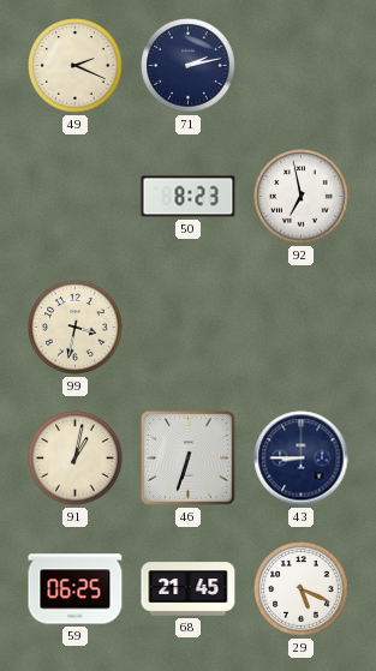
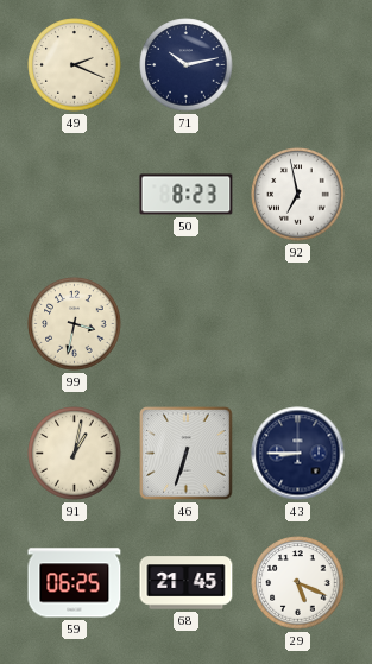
71: 2:13 -> 10:13 (187, 65)
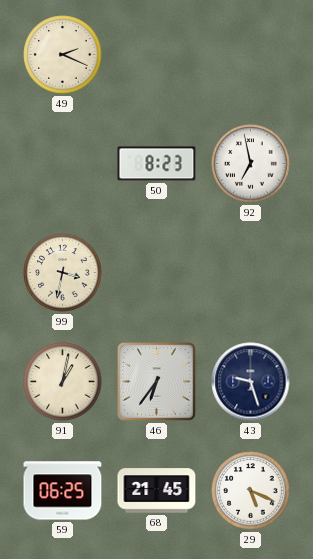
71: 10:13 -> none (187, 65)
46: 6:33 -> 6:36 (157, 382)
43: 8:45 -> 9:27 (251, 382)
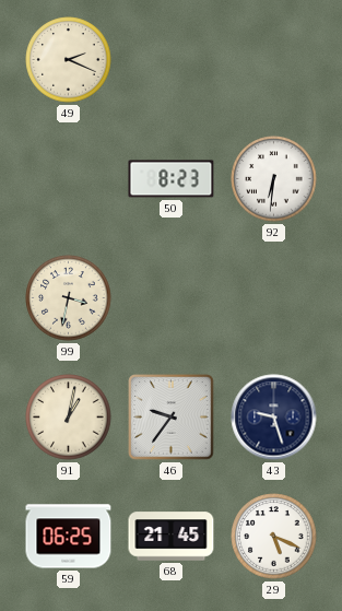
92: 6:58 -> 6:31 (274, 179)
46: 6:36 -> 9:36 (172, 418)
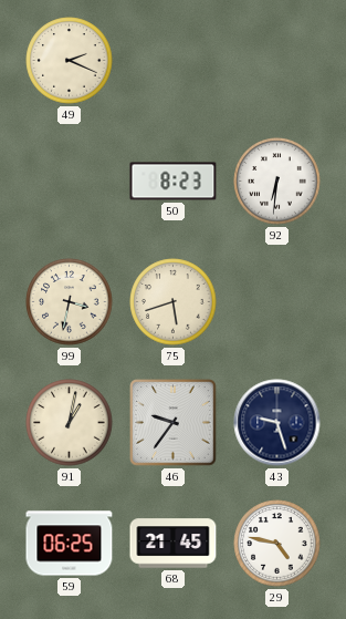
75: none -> 5:42 (174, 302)
29: 5:19 -> 4:47 (277, 544)
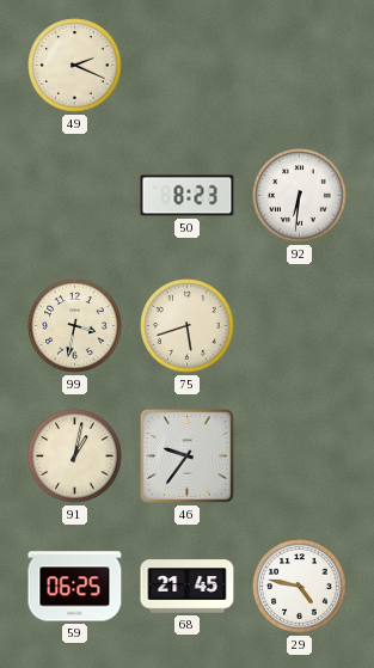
43: 9:27 -> none (277, 423)
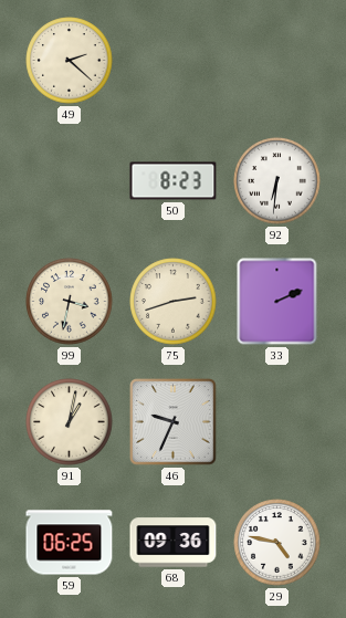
49: 2:19 -> 2:22 (70, 61)
75: 5:42 -> 2:42 (174, 302)
33: none -> 2:11 (277, 302)
46: 9:36 -> 9:34 (174, 422)
68: 21:45 -> 09:36 (174, 543)
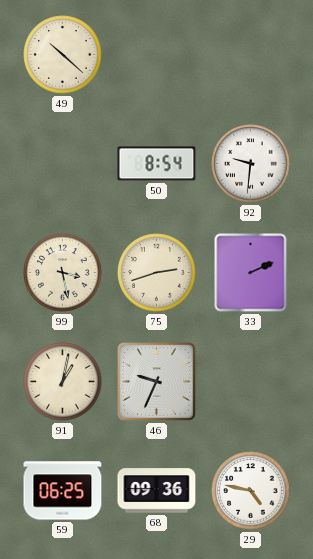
49: 2:22 -> 10:22 (63, 55)
50: 8:23 -> 8:54 (157, 164)
92: 6:31 -> 9:31 (251, 164)
99: 3:32 -> 3:28 (63, 273)
